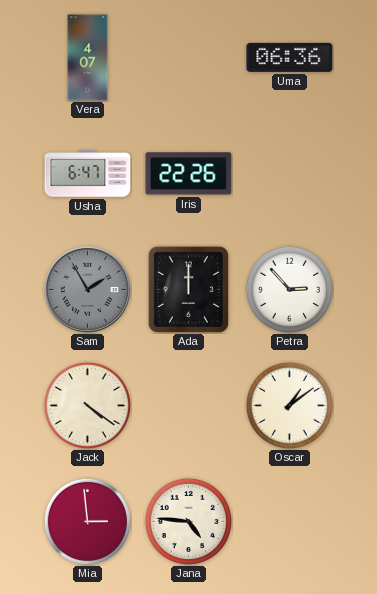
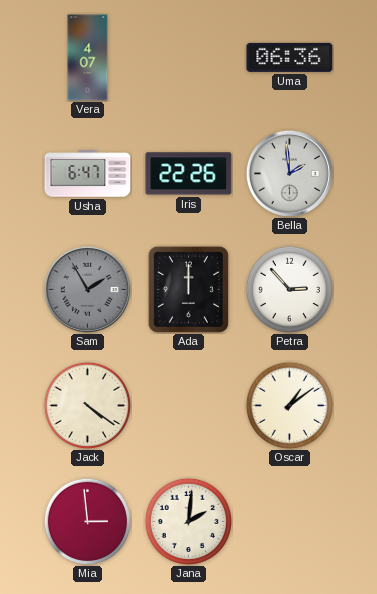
Bella: none -> 1:59 (289, 173)
Jana: 4:46 -> 2:01 (188, 521)
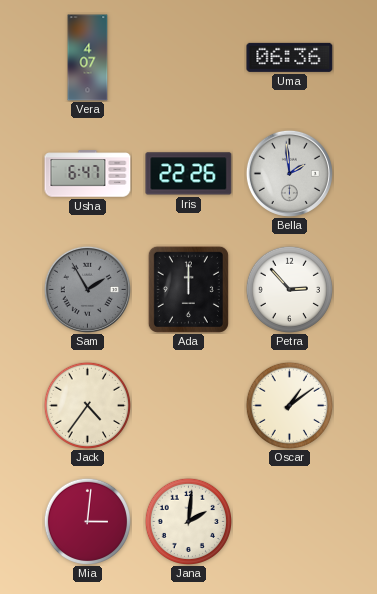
Jack: 4:21 -> 4:36 (87, 405)
Mia: 2:59 -> 3:01 (87, 521)
